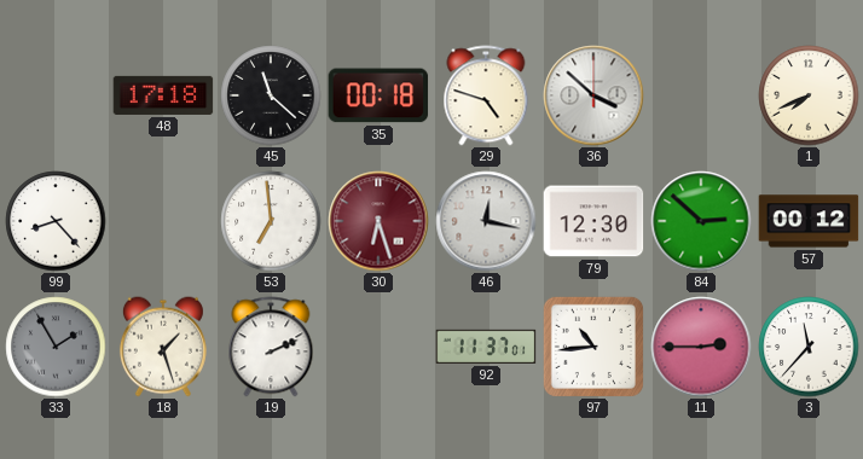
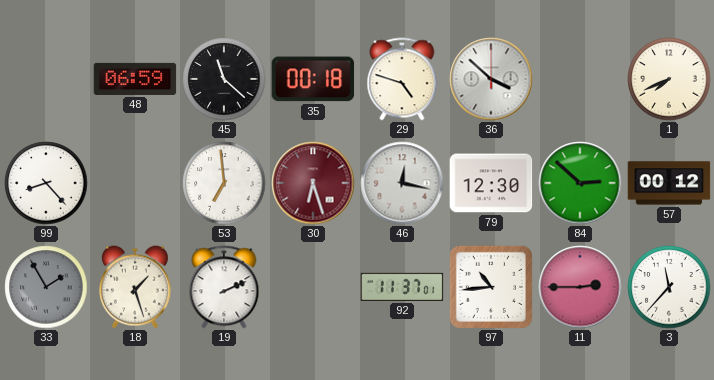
48: 17:18 -> 06:59 (135, 79)
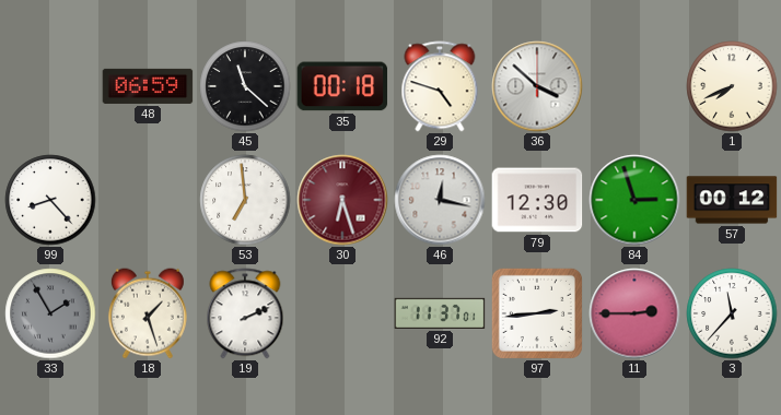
84: 2:52 -> 2:57 (634, 200)
97: 10:44 -> 2:44 (537, 313)
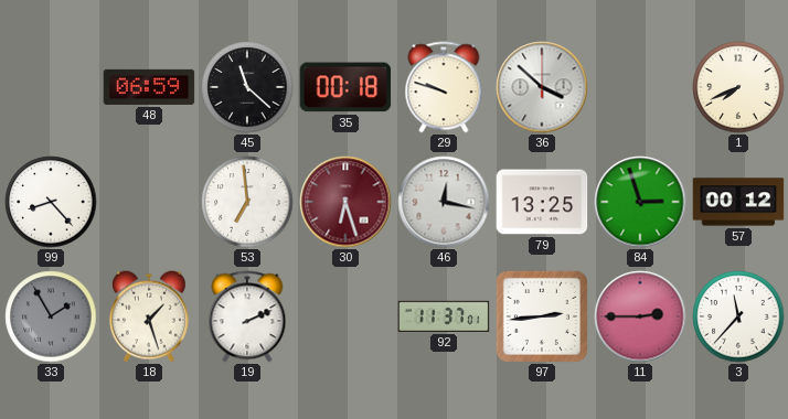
29: 4:48 -> 9:48 (444, 87)
79: 12:30 -> 13:25 (542, 202)
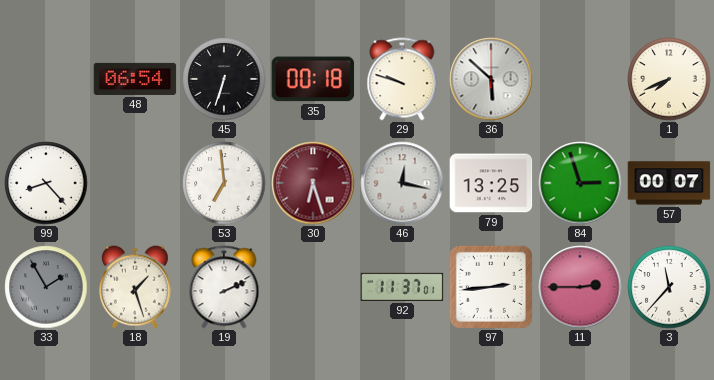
48: 06:59 -> 06:54 (135, 79)
45: 11:22 -> 6:33 (224, 79)
36: 3:52 -> 5:52 (491, 79)
57: 00:12 -> 00:07 (669, 183)
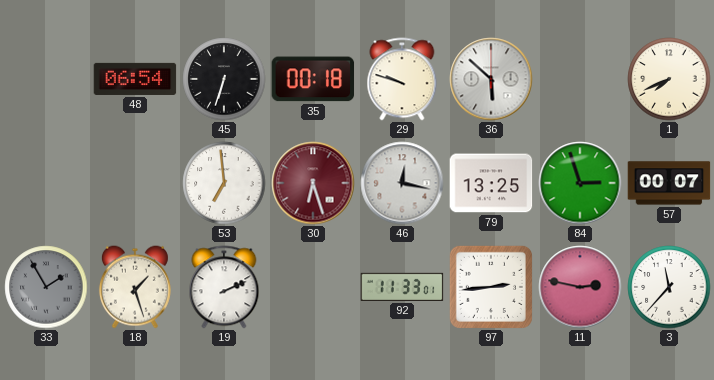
99: 8:23 -> none (46, 183)
92: 11:37 -> 11:33 (402, 287)
11: 2:45 -> 2:47 (580, 287)
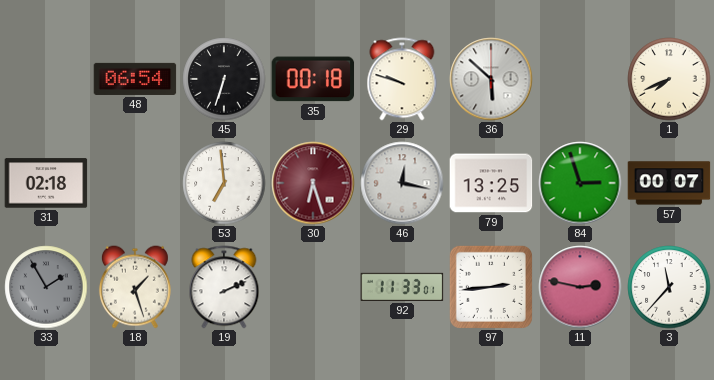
31: none -> 02:18 (46, 183)
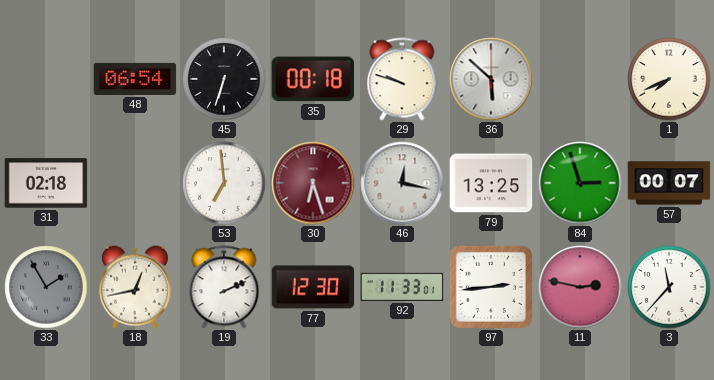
18: 1:27 -> 12:43 (135, 287)
77: none -> 12:30 (313, 287)
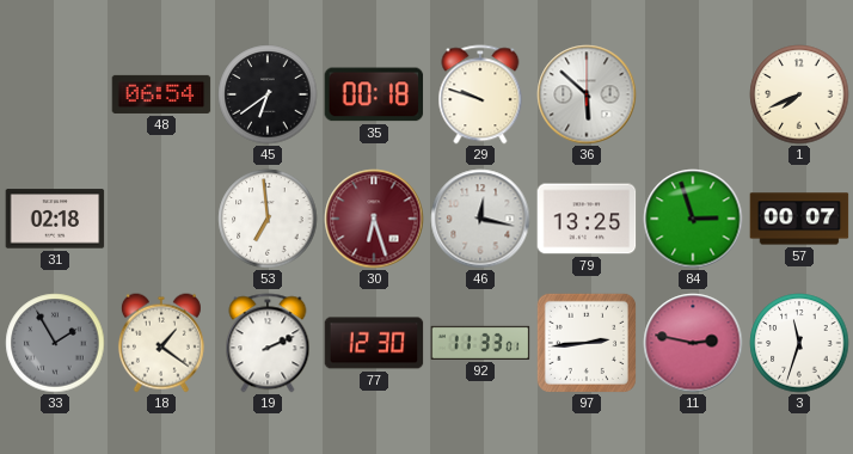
45: 6:33 -> 6:39 (268, 94)
18: 12:43 -> 1:21 (161, 343)
3: 11:37 -> 11:33 (799, 343)
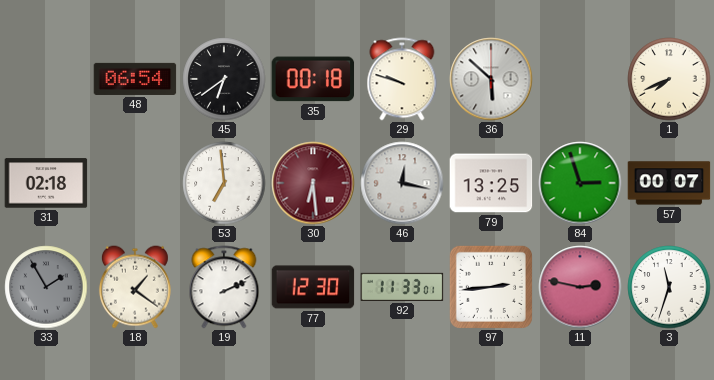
30: 6:27 -> 6:29 (313, 183)
